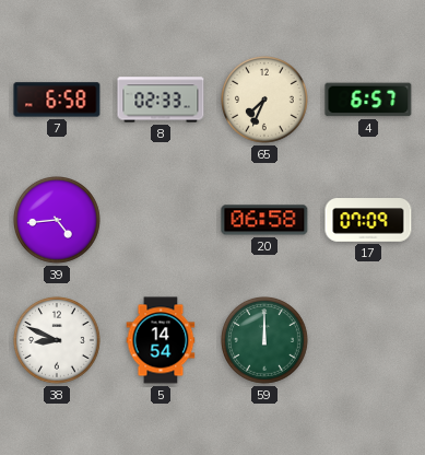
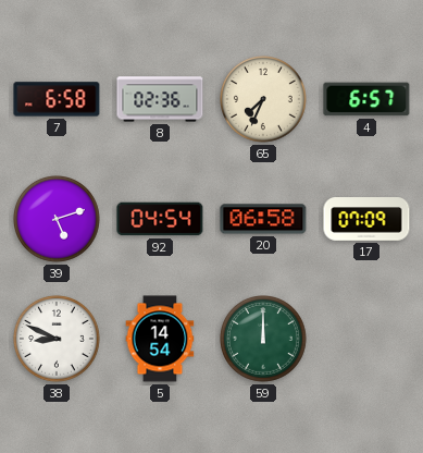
8: 02:33 -> 02:36 (160, 99)
39: 4:44 -> 5:12 (58, 220)
92: none -> 04:54 (160, 219)
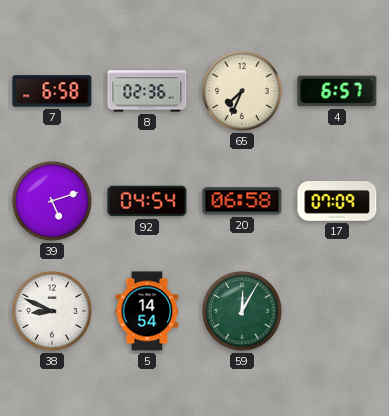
59: 12:00 -> 12:05 (243, 312)
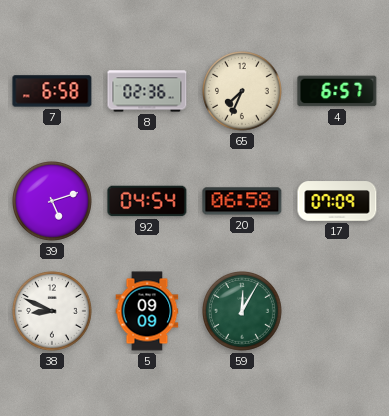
5: 14:54 -> 09:09 (147, 311)
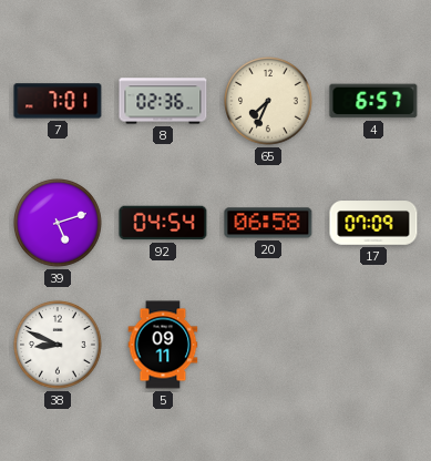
7: 6:58 -> 7:01 (58, 101)
5: 09:09 -> 09:11 (163, 345)
59: 12:05 -> none (243, 312)
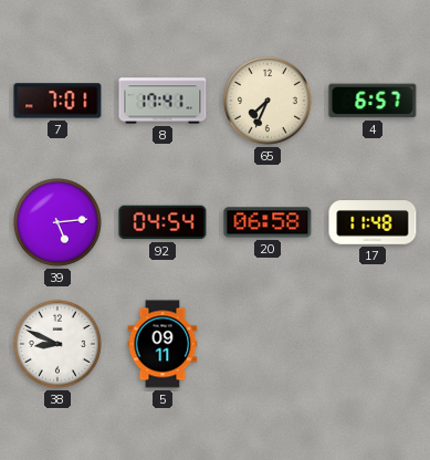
8: 02:36 -> 17:41 (162, 101)
39: 5:12 -> 5:14 (59, 223)
17: 07:09 -> 11:48 (373, 222)
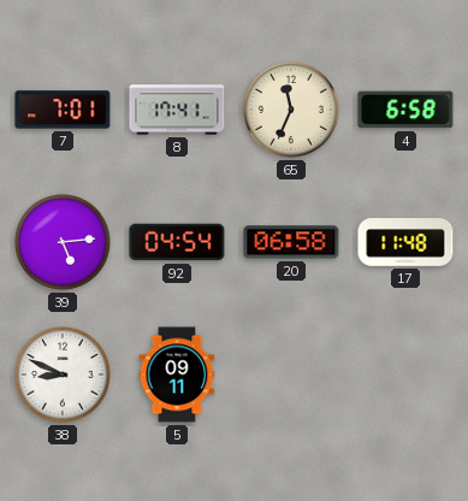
65: 7:34 -> 11:34 (292, 111)
4: 6:57 -> 6:58 (405, 110)
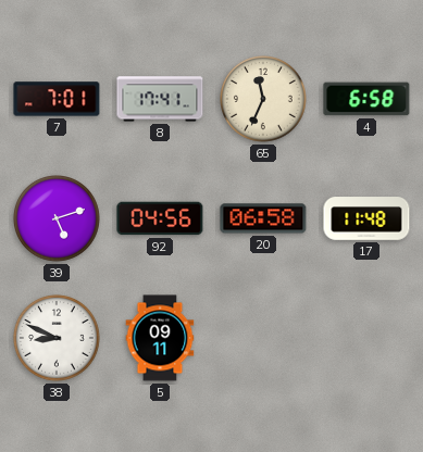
39: 5:14 -> 5:12 (58, 219)
92: 04:54 -> 04:56 (160, 218)
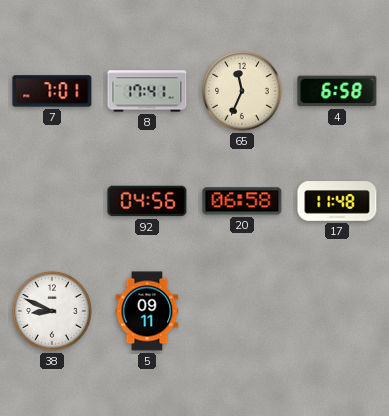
39: 5:12 -> none (58, 219)
